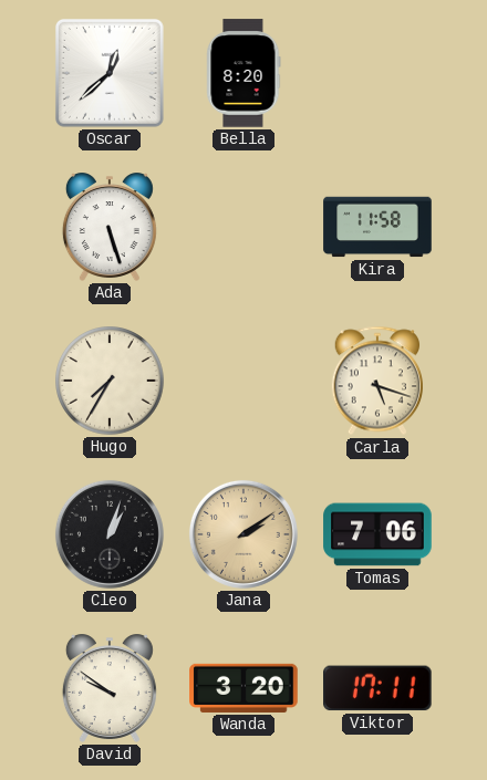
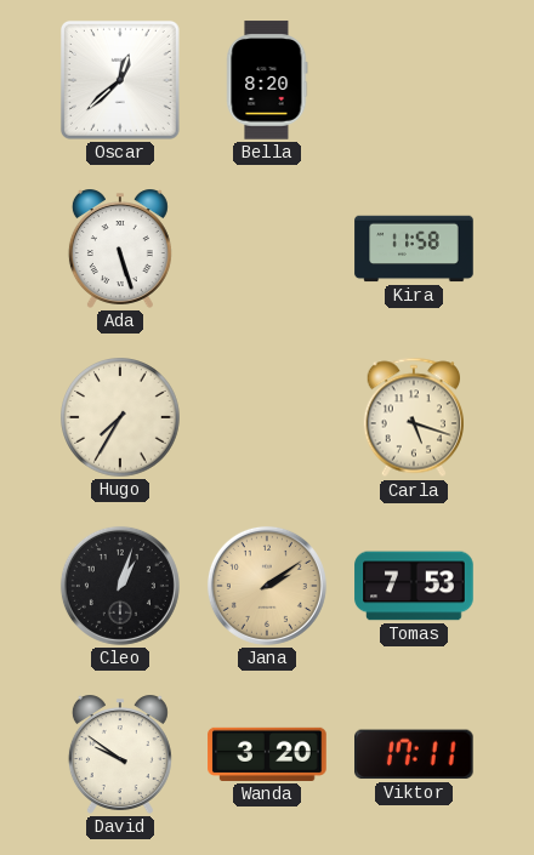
Tomas: 7:06 -> 7:53 (414, 586)
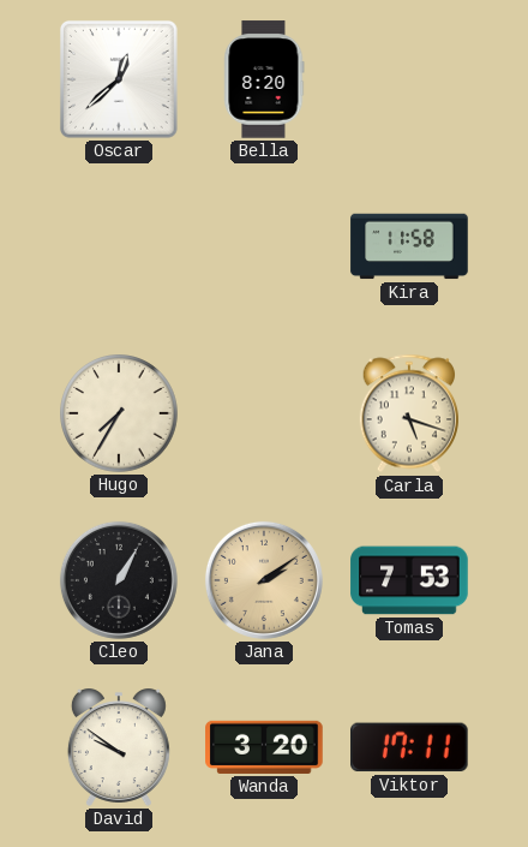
Ada: 5:27 -> none (120, 249)
Cleo: 1:03 -> 1:05 (119, 580)
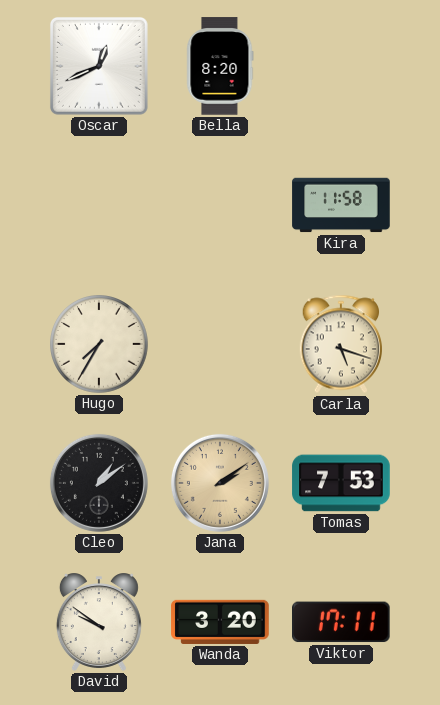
Oscar: 12:38 -> 12:41 (99, 66)
Cleo: 1:05 -> 1:09 (99, 483)
